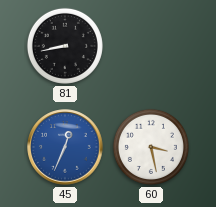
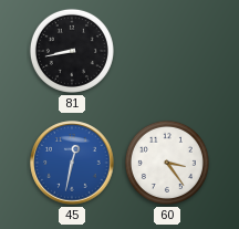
45: 12:34 -> 12:32 (72, 163)
60: 3:28 -> 3:24 (167, 163)
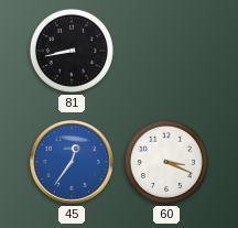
45: 12:32 -> 12:36 (72, 162)
60: 3:24 -> 3:19 (166, 162)
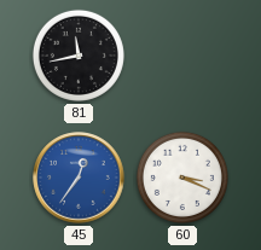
81: 8:43 -> 11:43 (79, 56)
